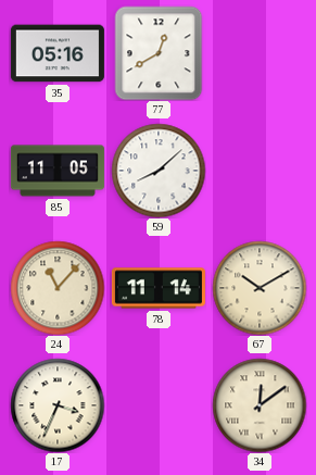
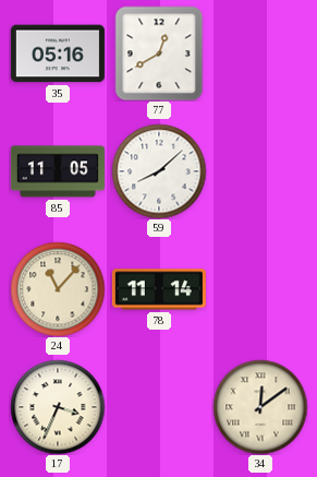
67: 10:10 -> none (260, 288)
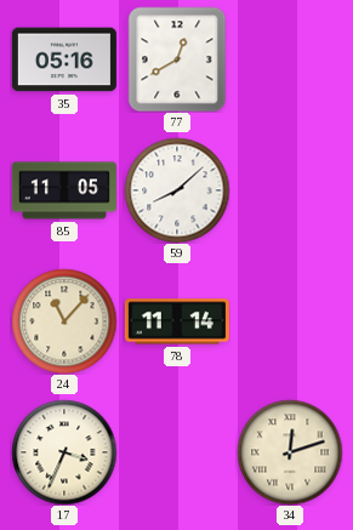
34: 12:09 -> 12:12 (290, 452)
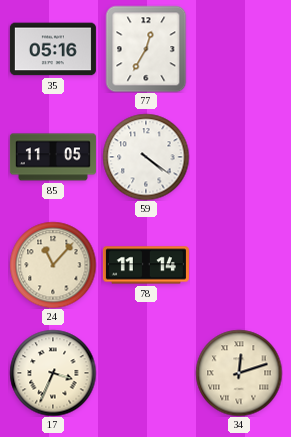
77: 12:40 -> 12:35 (146, 49)
59: 8:08 -> 4:21 (146, 157)
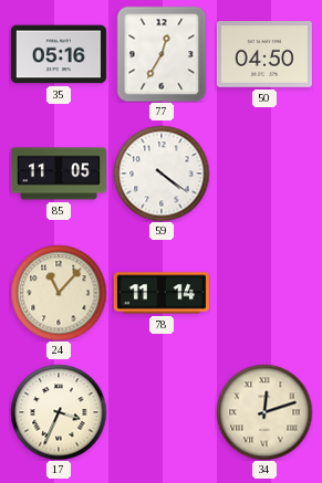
50: none -> 04:50 (264, 54)
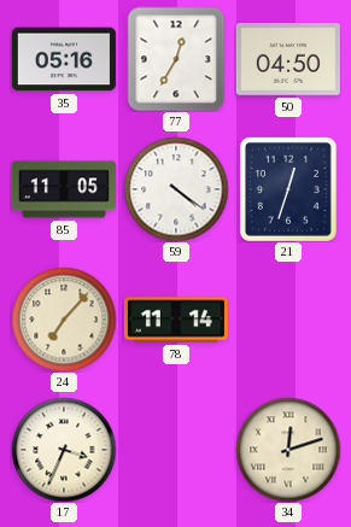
21: none -> 12:33 (288, 189)
24: 11:07 -> 7:07 (64, 320)
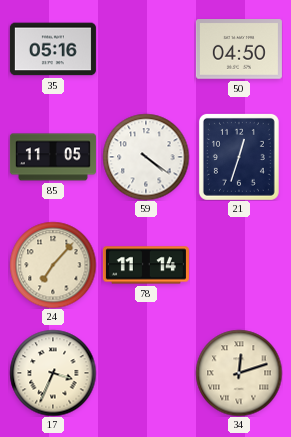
77: 12:35 -> none (176, 59)
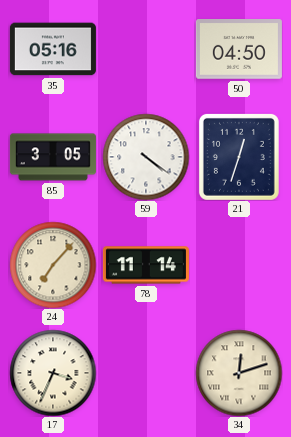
85: 11:05 -> 3:05 (53, 157)
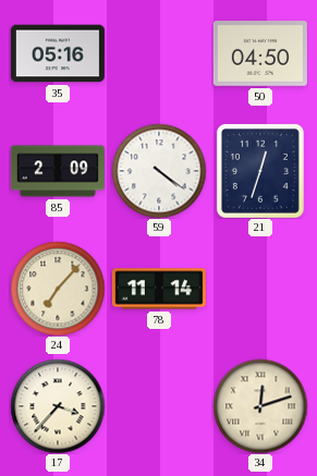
85: 3:05 -> 2:09 (58, 171)
17: 3:34 -> 3:37 (58, 406)
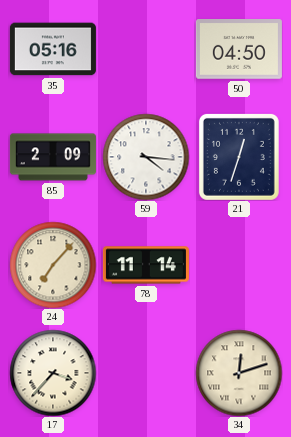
59: 4:21 -> 4:16 (146, 157)
